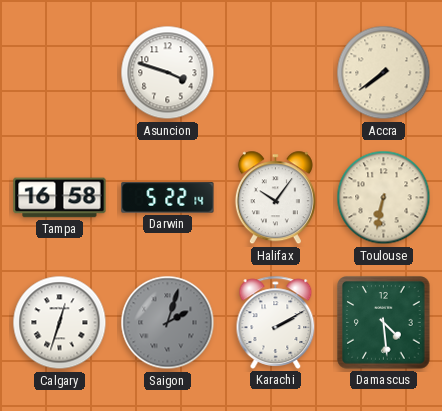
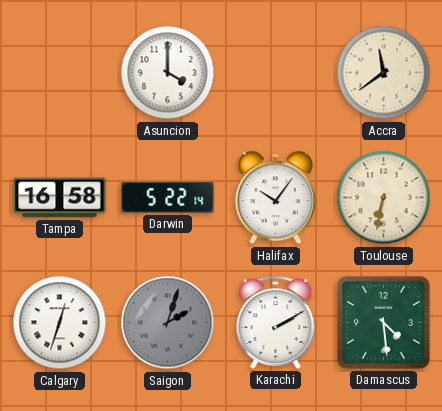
Asuncion: 3:48 -> 4:00 (168, 73)
Accra: 7:39 -> 11:39 (384, 73)
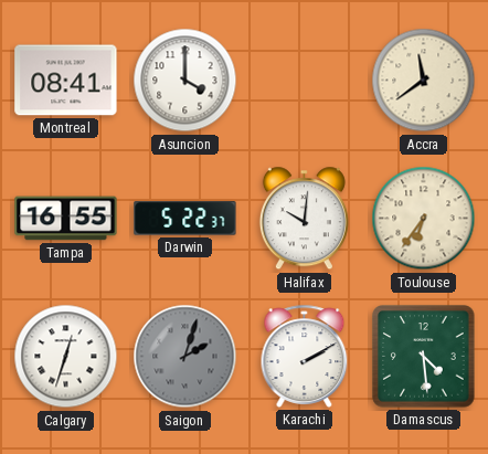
Montreal: none -> 08:41 (66, 81)
Tampa: 16:58 -> 16:55 (66, 219)
Darwin: 5:22:14 -> 5:22:37 (185, 219)
Halifax: 10:06 -> 10:01 (304, 219)
Toulouse: 6:32 -> 6:36 (424, 219)
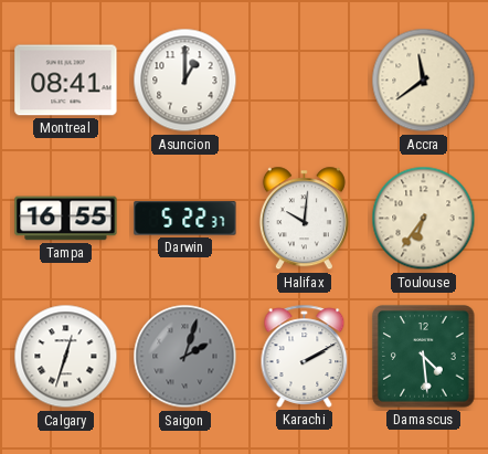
Asuncion: 4:00 -> 1:00 (185, 81)
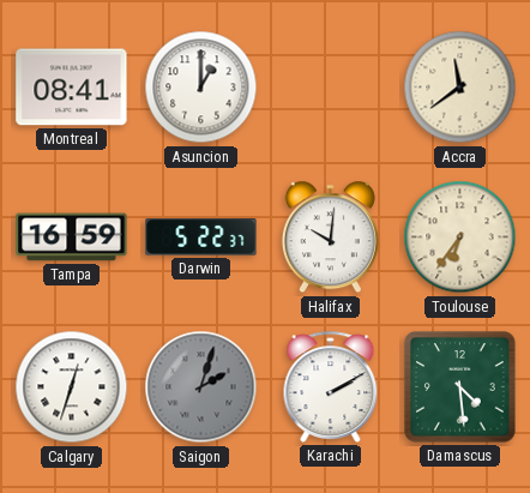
Tampa: 16:55 -> 16:59 (72, 238)
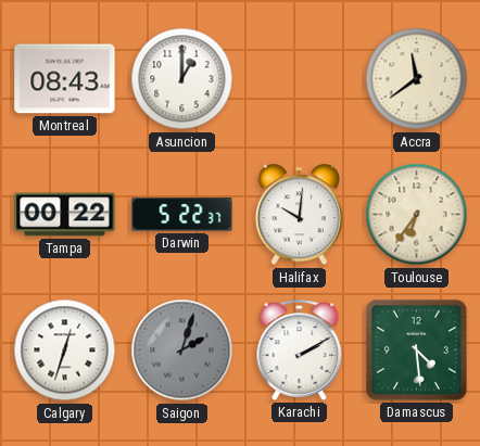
Montreal: 08:41 -> 08:43 (65, 79)
Tampa: 16:59 -> 00:22 (65, 215)
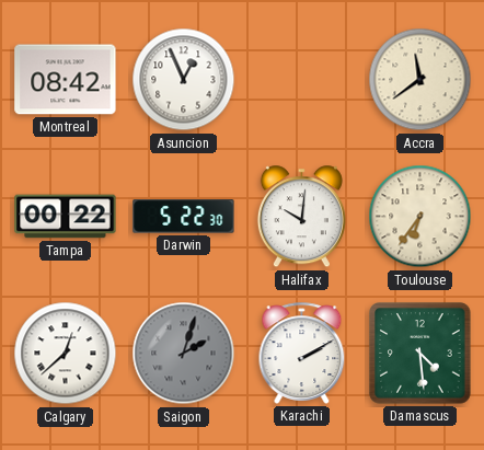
Montreal: 08:43 -> 08:42 (66, 80)
Asuncion: 1:00 -> 12:56 (184, 80)
Darwin: 5:22:37 -> 5:22:30 (184, 217)
Calgary: 12:33 -> 12:38 (66, 354)
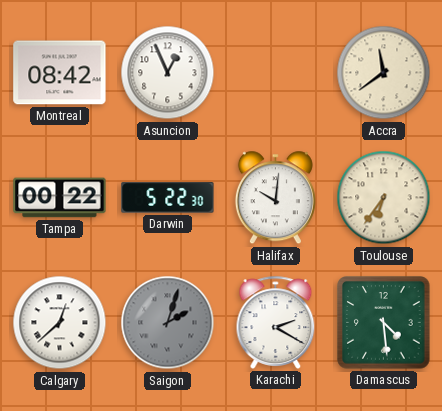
Karachi: 2:10 -> 2:20 (276, 322)
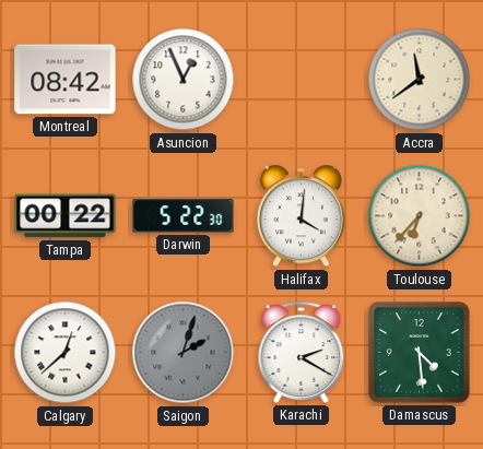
Halifax: 10:01 -> 4:01 (301, 216)
Toulouse: 6:36 -> 6:37 (420, 216)
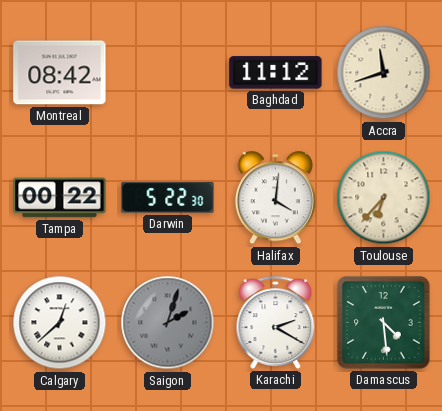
Asuncion: 12:56 -> none (184, 80)
Baghdad: none -> 11:12 (276, 73)
Accra: 11:39 -> 11:42 (384, 73)
